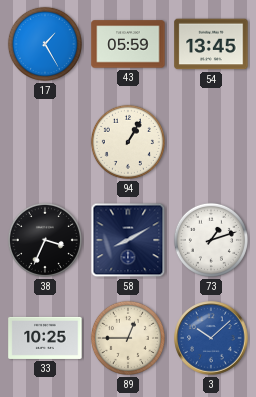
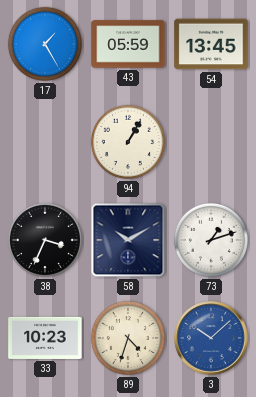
58: 8:10 -> 10:10 (128, 240)
33: 10:25 -> 10:23 (45, 338)
89: 12:45 -> 4:33 (128, 338)
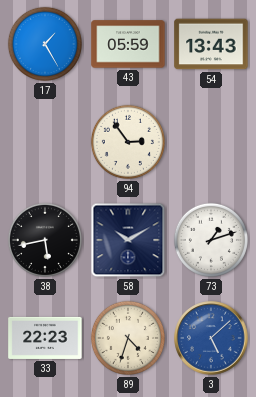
54: 13:45 -> 13:43 (211, 44)
94: 1:05 -> 2:54 (128, 142)
38: 3:34 -> 5:43 (45, 240)
33: 10:23 -> 22:23 (45, 338)
3: 10:08 -> 5:08 (211, 338)
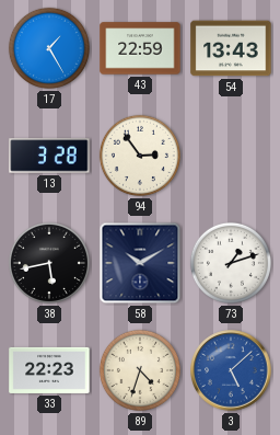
43: 05:59 -> 22:59 (140, 48)
13: none -> 3:28 (49, 156)
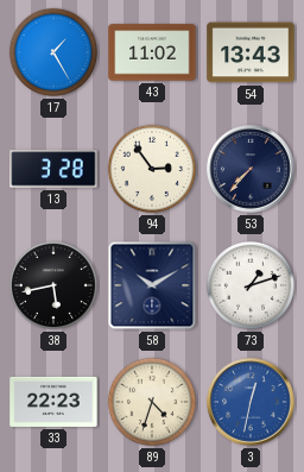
43: 22:59 -> 11:02 (152, 52)
53: none -> 7:37 (251, 169)
3: 5:08 -> 12:32 (251, 402)
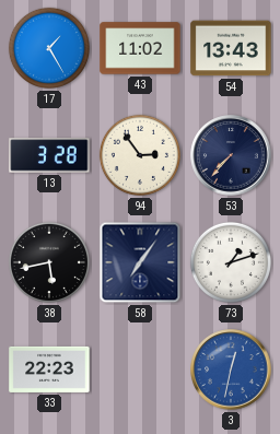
58: 10:10 -> 7:06 (140, 262)
89: 4:33 -> none (152, 402)
